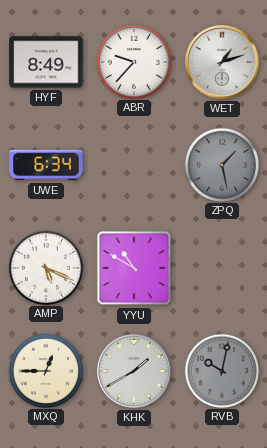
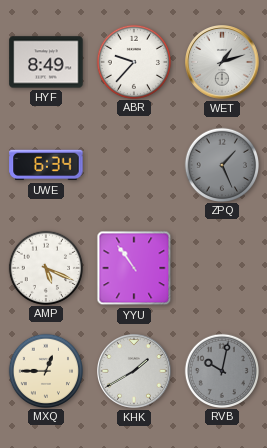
ZPQ: 1:28 -> 1:26 (221, 164)
YYU: 10:50 -> 10:54 (134, 268)
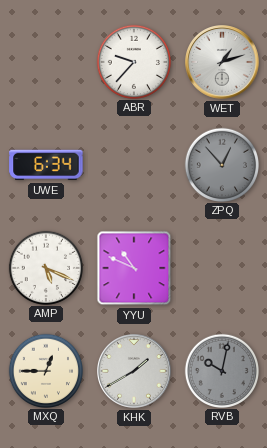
HYF: 8:49 -> none (46, 62)
ZPQ: 1:26 -> 12:53 (221, 164)
YYU: 10:54 -> 10:49 (134, 268)
